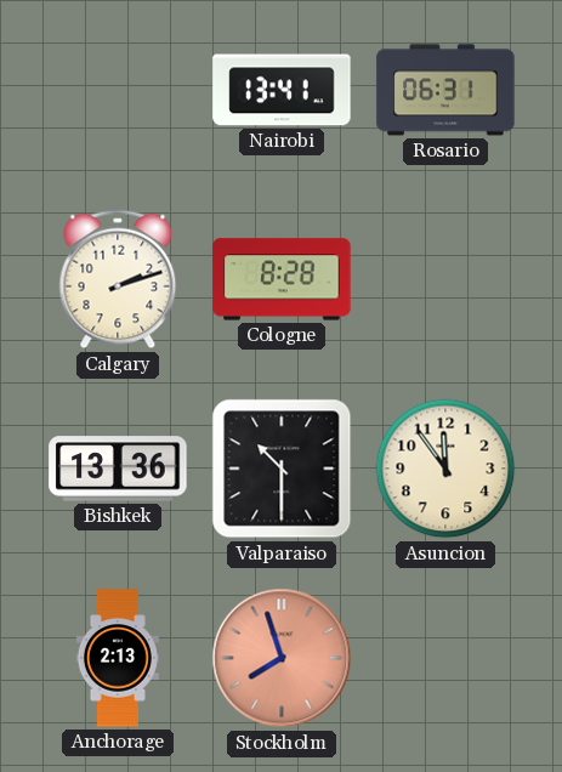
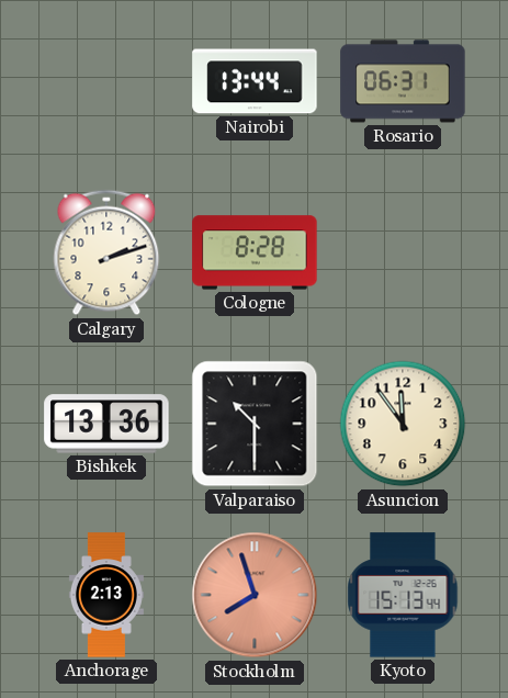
Nairobi: 13:41 -> 13:44 (255, 81)
Kyoto: none -> 15:13 (403, 595)
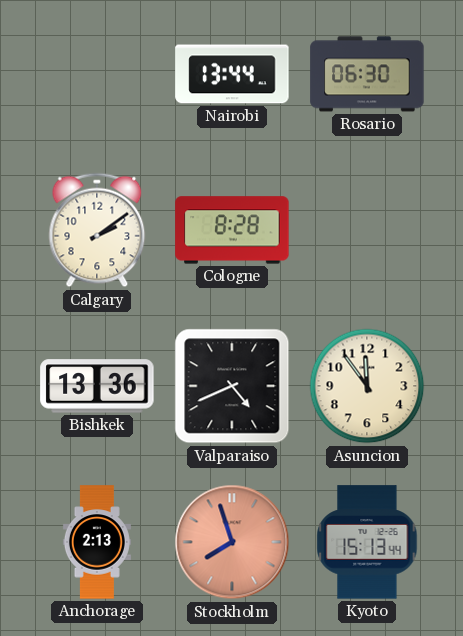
Rosario: 06:31 -> 06:30 (367, 74)
Calgary: 2:12 -> 2:09 (97, 230)
Valparaiso: 10:30 -> 4:41 (232, 386)
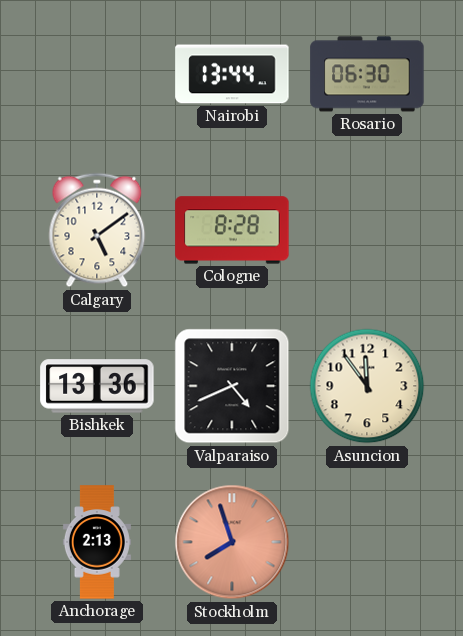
Calgary: 2:09 -> 5:09 (97, 230)
Kyoto: 15:13 -> none (367, 542)
